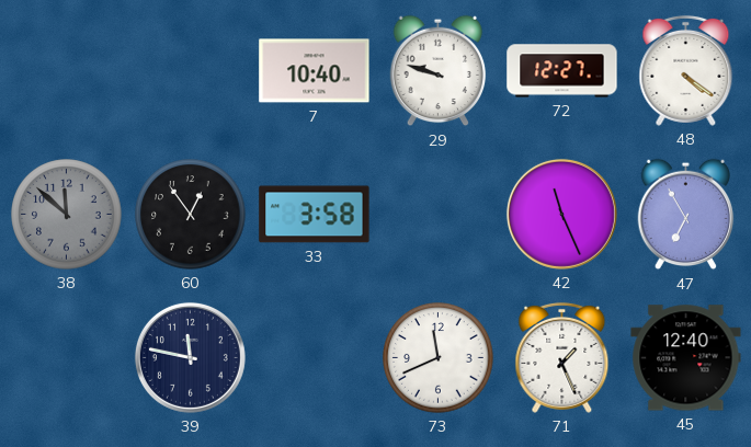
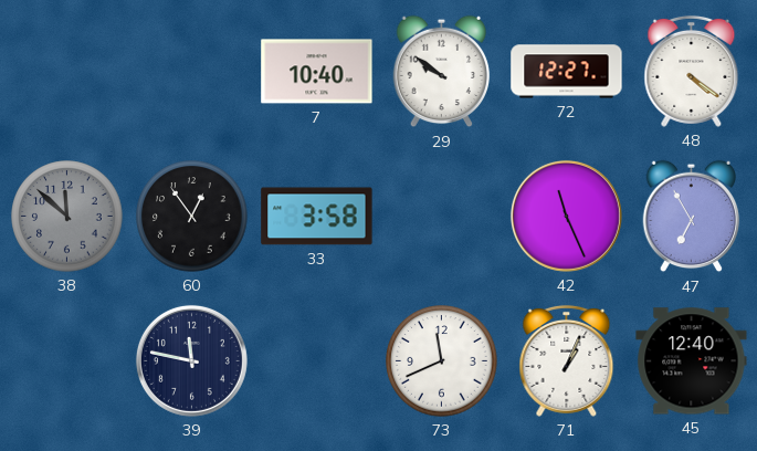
29: 9:48 -> 9:51 (442, 72)
71: 1:26 -> 1:04 (567, 360)
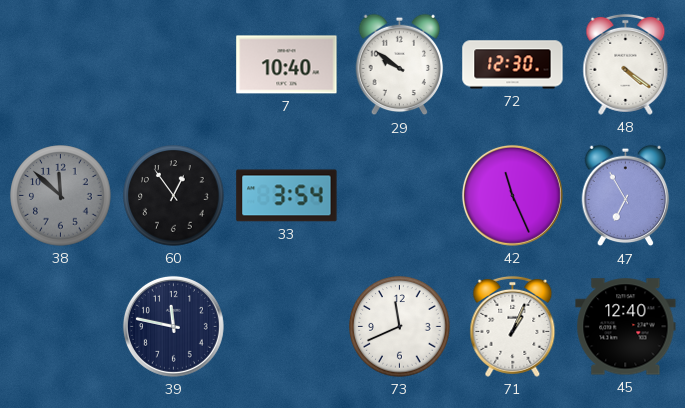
72: 12:27 -> 12:30 (513, 65)
33: 3:58 -> 3:54 (287, 196)
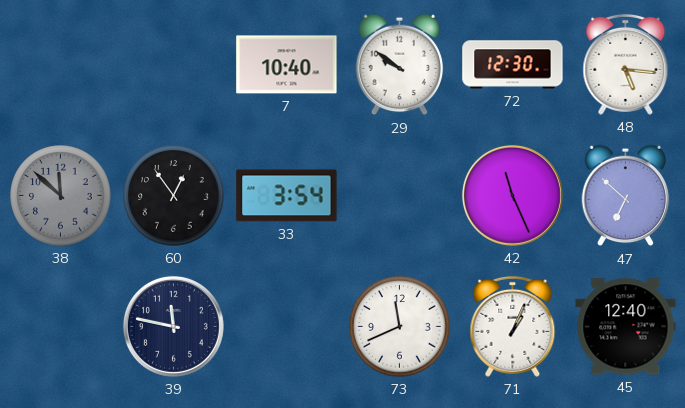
48: 4:21 -> 5:16 (626, 64)
47: 6:55 -> 6:52 (626, 196)
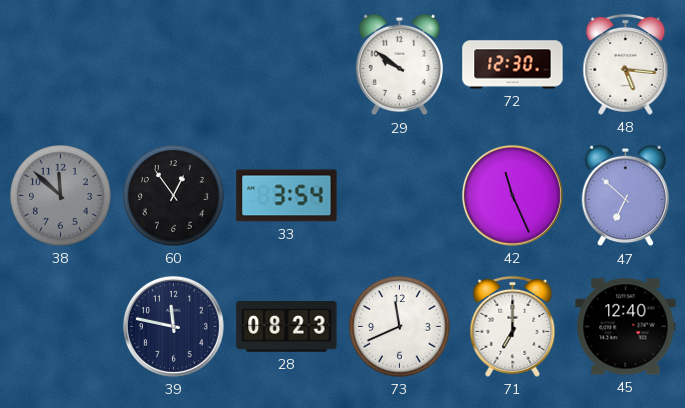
7: 10:40 -> none (287, 65)
28: none -> 08:23 (287, 326)
71: 1:04 -> 7:00 (513, 326)
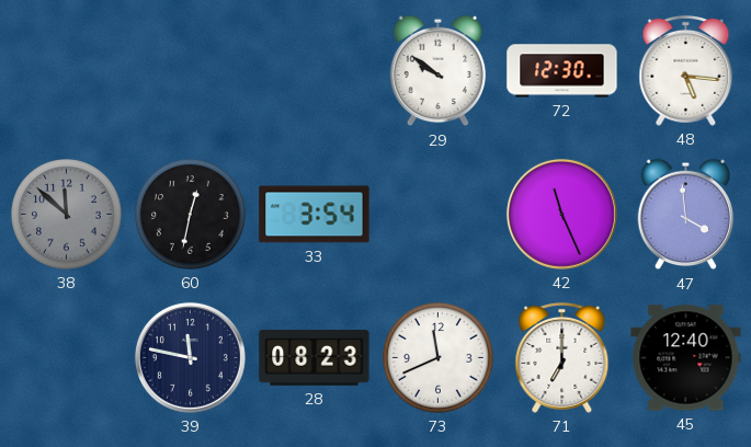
60: 12:54 -> 12:32 (191, 215)
47: 6:52 -> 3:59 (686, 215)
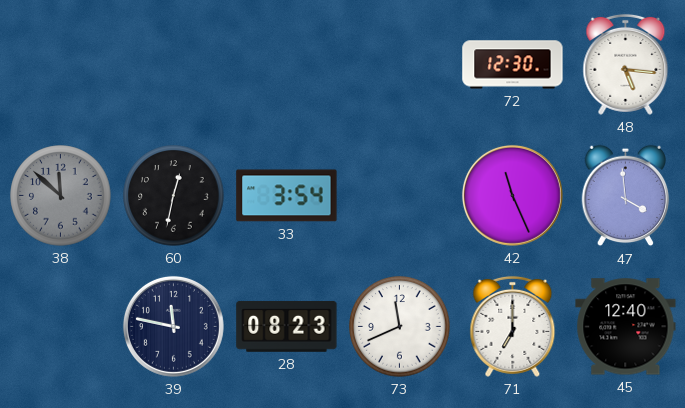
29: 9:51 -> none (439, 71)
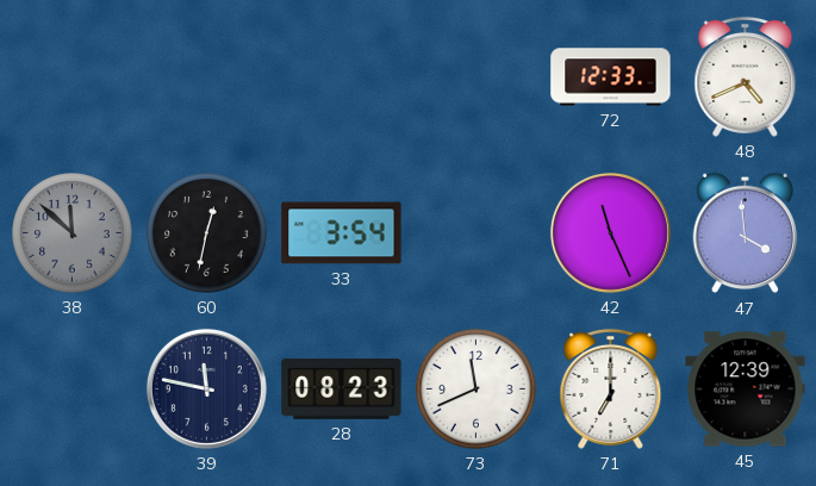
72: 12:30 -> 12:33 (611, 77)
48: 5:16 -> 4:41 (746, 76)
45: 12:40 -> 12:39 (746, 390)
